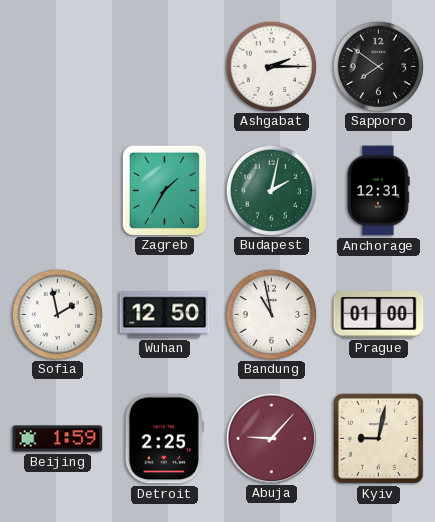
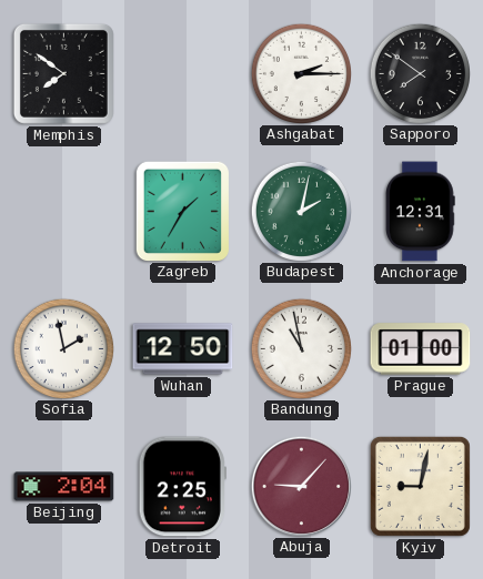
Memphis: none -> 7:51 (63, 73)
Beijing: 1:59 -> 2:04 (64, 487)
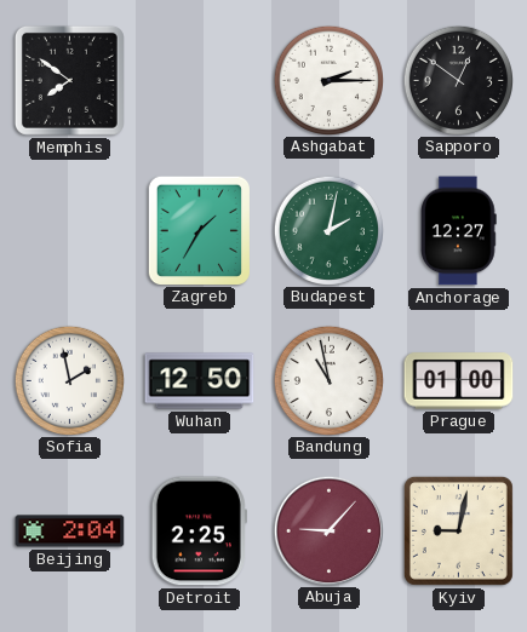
Sapporo: 7:51 -> 12:51 (458, 80)
Anchorage: 12:31 -> 12:27 (459, 231)
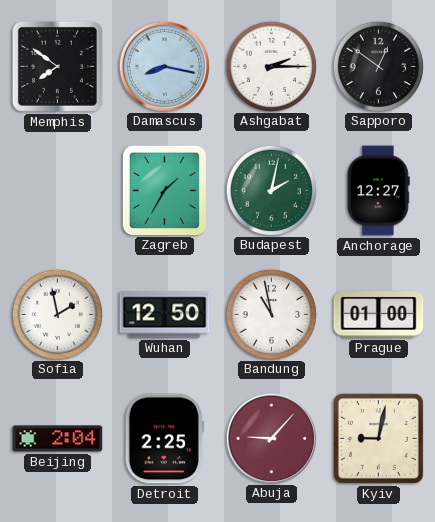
Damascus: none -> 8:17 (164, 66)
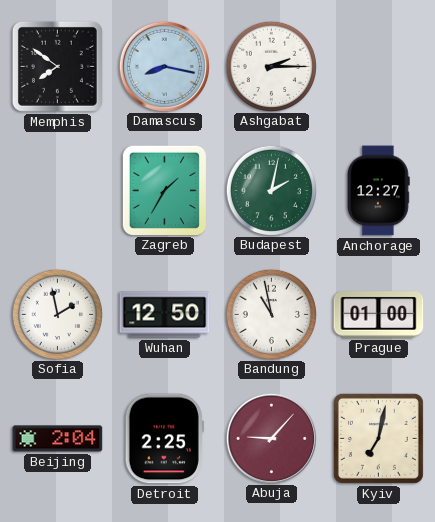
Sapporo: 12:51 -> none (378, 66)
Kyiv: 9:02 -> 7:02 (378, 438)
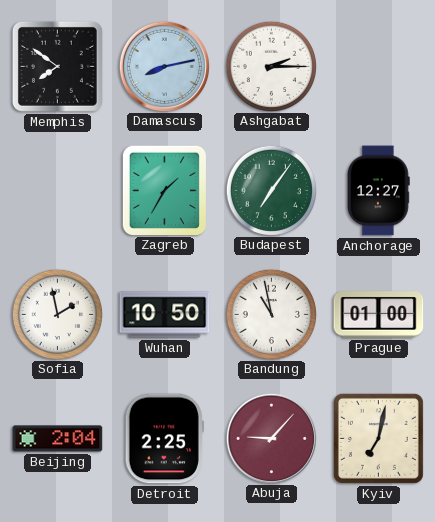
Damascus: 8:17 -> 8:13 (164, 66)
Budapest: 2:02 -> 7:06 (271, 190)
Wuhan: 12:50 -> 10:50 (165, 315)
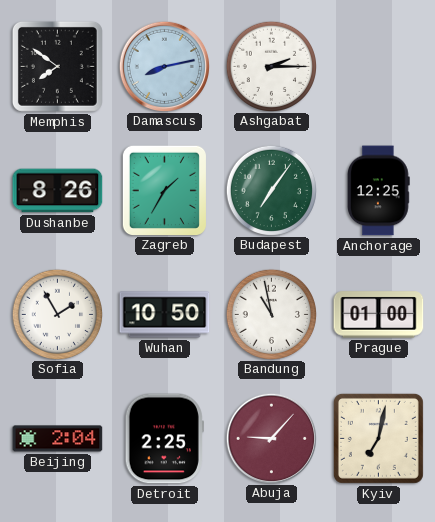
Dushanbe: none -> 8:26 (58, 191)
Anchorage: 12:27 -> 12:25 (379, 191)
Sofia: 1:58 -> 1:55 (57, 314)
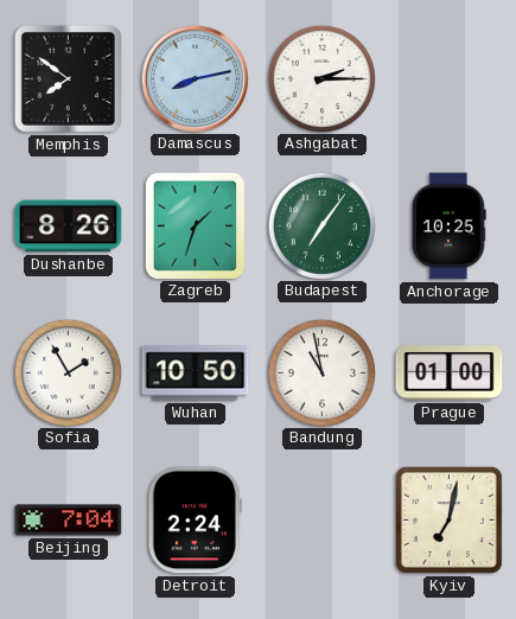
Zagreb: 1:35 -> 1:33 (195, 225)
Anchorage: 12:25 -> 10:25 (450, 226)
Beijing: 2:04 -> 7:04 (69, 521)
Detroit: 2:25 -> 2:24 (195, 521)
Abuja: 9:07 -> none (271, 438)
